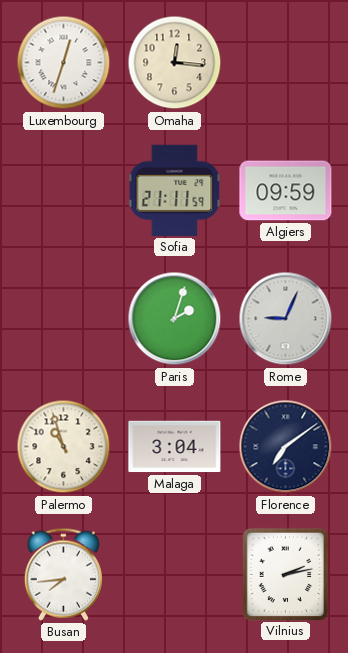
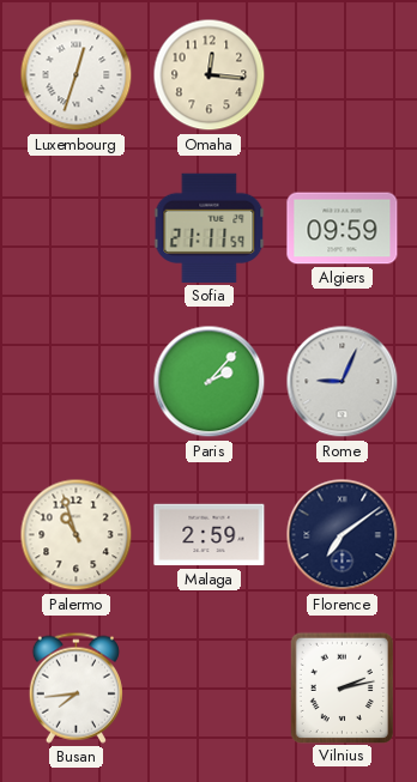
Paris: 2:03 -> 2:07 (210, 382)
Malaga: 3:04 -> 2:59 (210, 535)
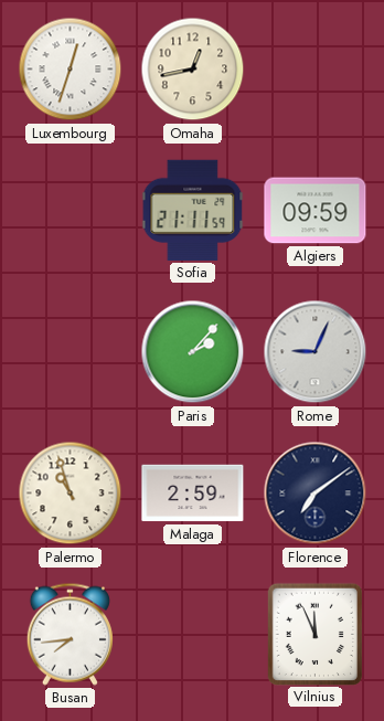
Omaha: 12:16 -> 12:43 (193, 70)
Vilnius: 2:13 -> 11:56 (314, 634)
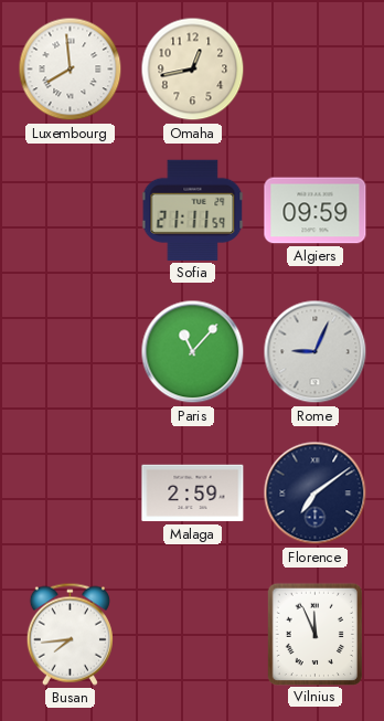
Luxembourg: 12:33 -> 7:59 (71, 70)
Paris: 2:07 -> 11:07 (193, 352)
Palermo: 10:57 -> none (71, 494)
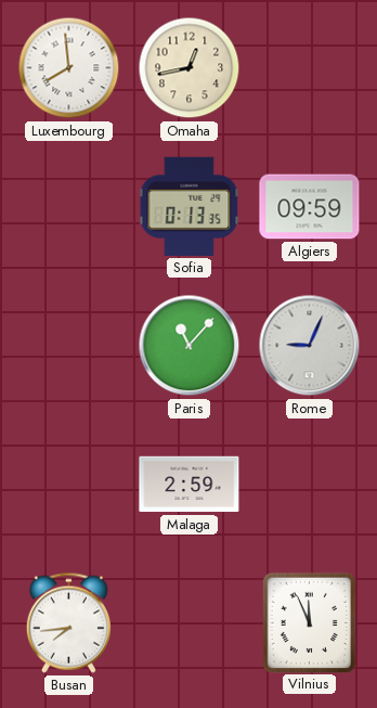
Sofia: 21:11 -> 0:13 (190, 206)
Florence: 7:09 -> none (316, 494)
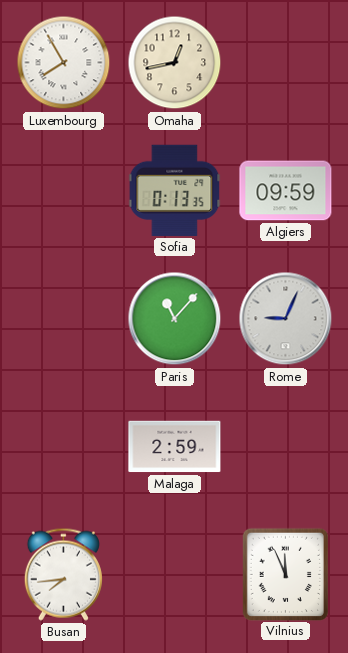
Luxembourg: 7:59 -> 7:55 (64, 63)
